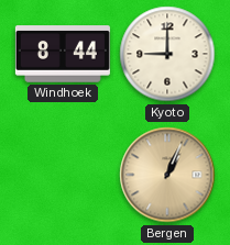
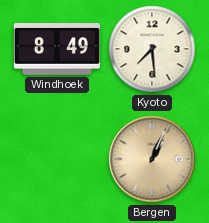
Windhoek: 8:44 -> 8:49 (57, 49)
Kyoto: 9:00 -> 7:29 (152, 49)
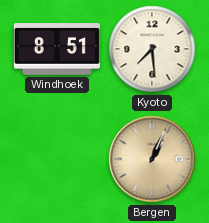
Windhoek: 8:49 -> 8:51 (57, 49)
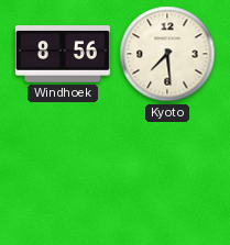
Windhoek: 8:51 -> 8:56 (63, 54)
Bergen: 1:04 -> none (152, 159)
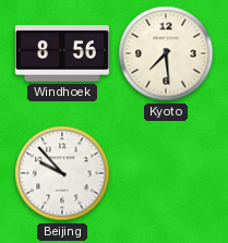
Beijing: none -> 9:53 (62, 173)
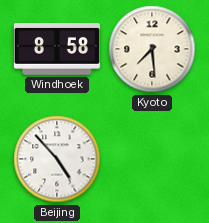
Windhoek: 8:56 -> 8:58 (57, 49)
Beijing: 9:53 -> 4:53 (57, 159)
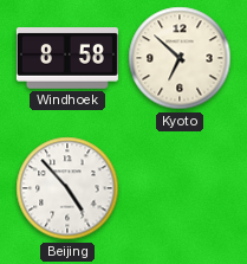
Kyoto: 7:29 -> 6:52 (180, 58)
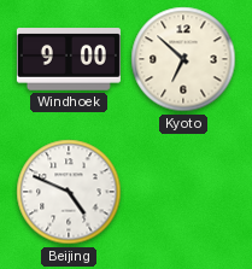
Windhoek: 8:58 -> 9:00 (69, 59)
Beijing: 4:53 -> 4:49 (69, 192)
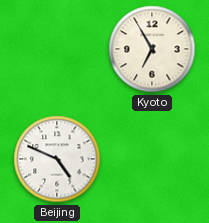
Windhoek: 9:00 -> none (69, 59)
Kyoto: 6:52 -> 6:55 (152, 49)
